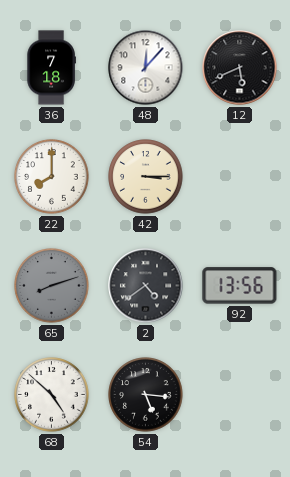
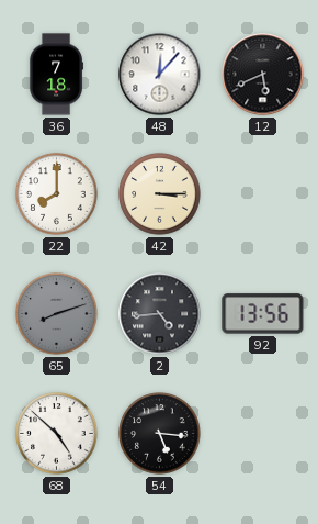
2: 4:39 -> 4:44 (160, 314)
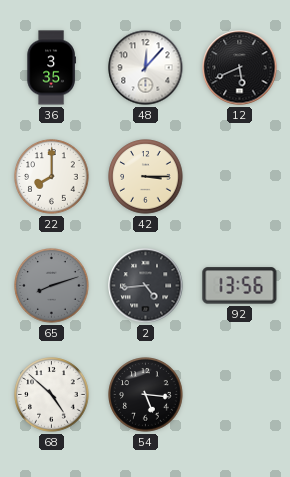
36: 7:18 -> 3:35 (51, 68)
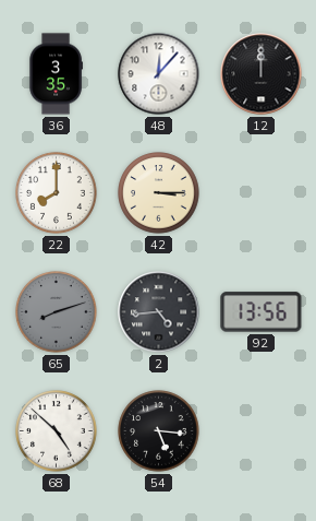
12: 5:41 -> 12:00 (262, 74)
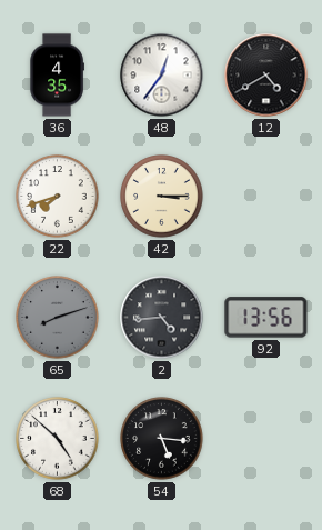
36: 3:35 -> 4:35 (57, 76)
48: 12:07 -> 12:36 (162, 76)
12: 12:00 -> 4:40 (266, 76)
22: 8:00 -> 7:42 (58, 197)
